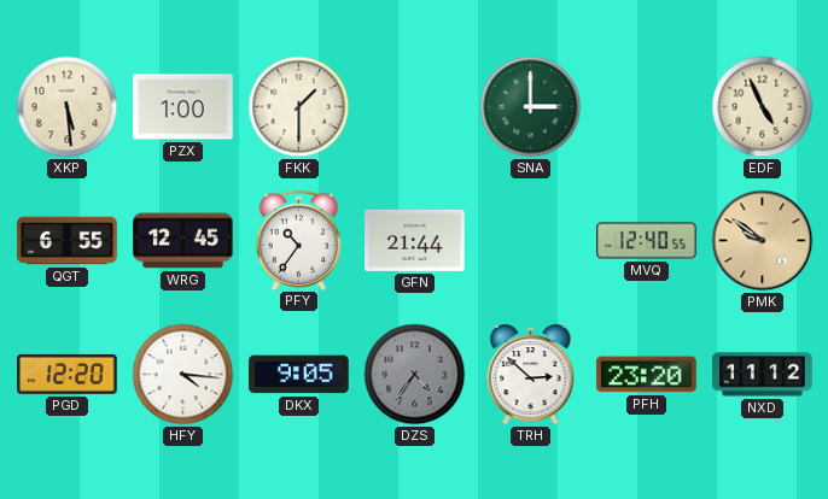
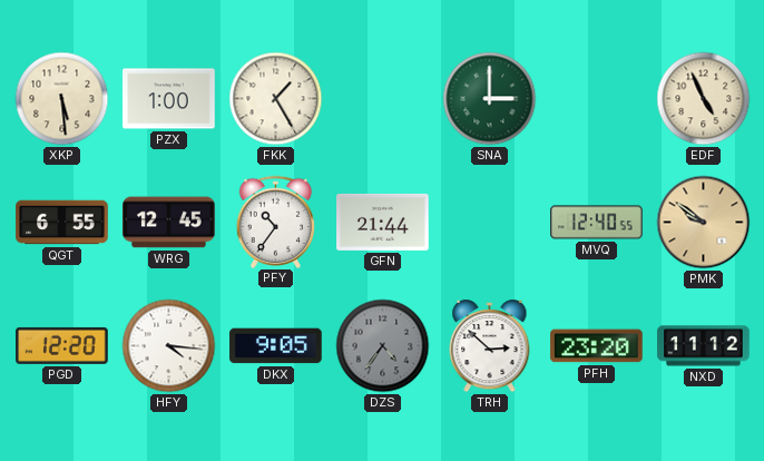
FKK: 1:30 -> 1:25 (276, 99)
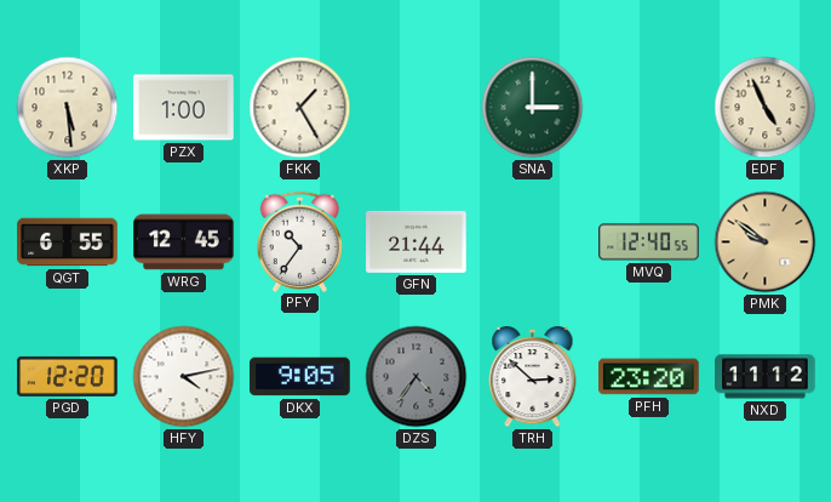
HFY: 4:16 -> 4:13 (184, 377)
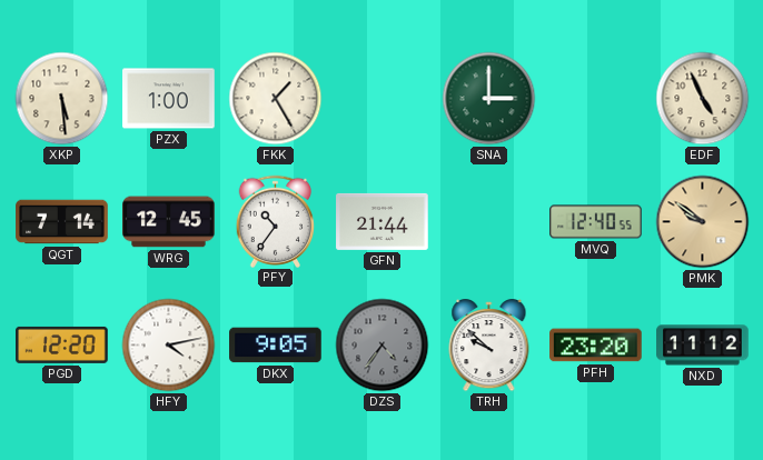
QGT: 6:55 -> 7:14 (62, 222)
TRH: 2:52 -> 9:52 (489, 347)
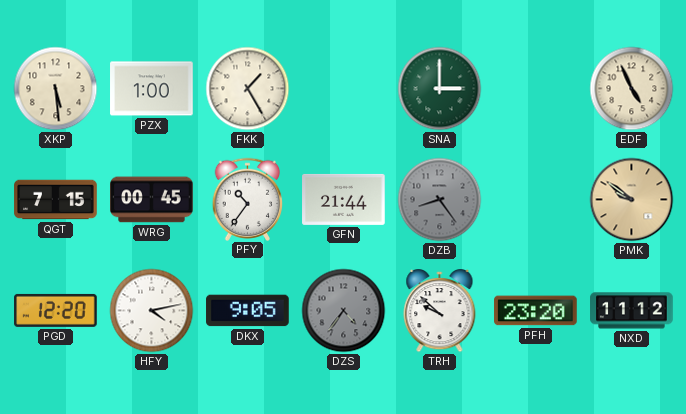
QGT: 7:14 -> 7:15 (56, 200)
WRG: 12:45 -> 00:45 (152, 200)
DZB: none -> 8:24 (440, 200)
MVQ: 12:40 -> none (596, 222)
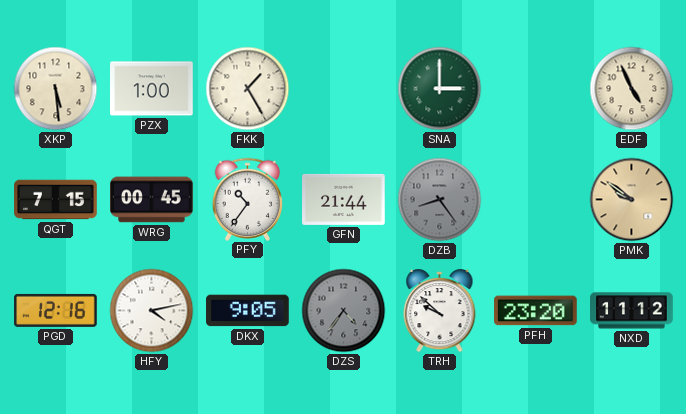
PGD: 12:20 -> 12:16 (56, 310)
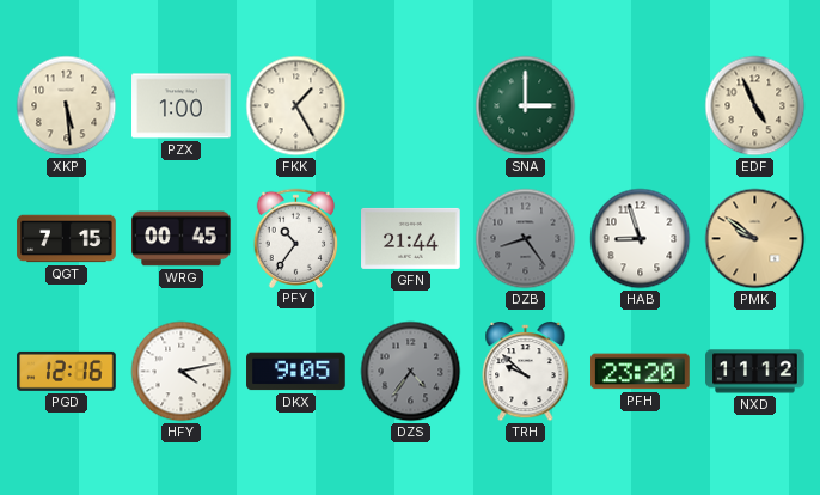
HAB: none -> 8:57 (641, 239)
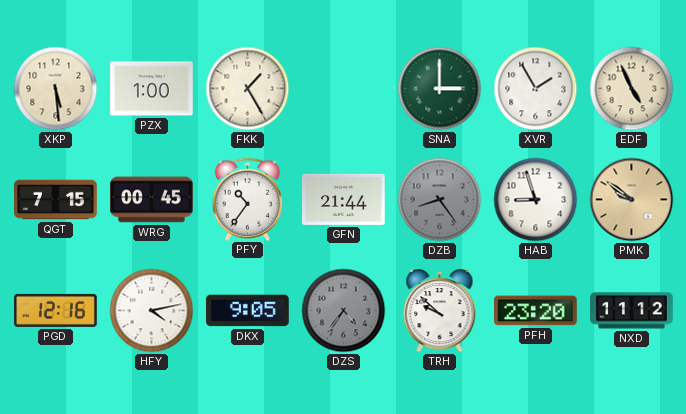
XVR: none -> 1:55 (536, 89)
